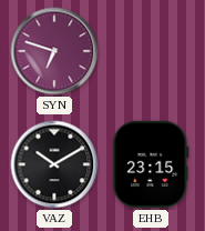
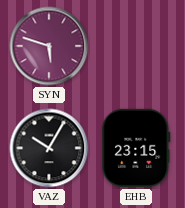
SYN: 6:48 -> 5:48 (49, 46)
VAZ: 10:10 -> 10:05 (49, 148)
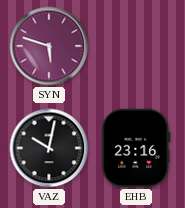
VAZ: 10:05 -> 10:02 (49, 148)
EHB: 23:15 -> 23:16 (136, 148)
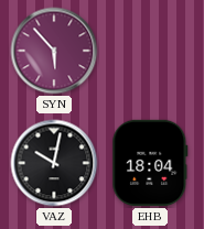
SYN: 5:48 -> 5:53 (54, 51)
EHB: 23:16 -> 18:04 (150, 163)
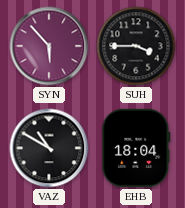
SUH: none -> 3:45 (136, 46)
VAZ: 10:02 -> 10:50 (49, 148)
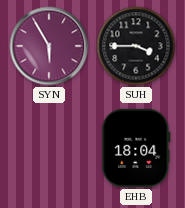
SYN: 5:53 -> 5:55 (49, 46)
VAZ: 10:50 -> none (49, 148)
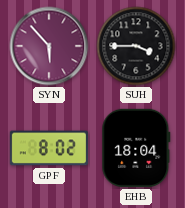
SYN: 5:55 -> 5:53 (49, 46)
GPF: none -> 8:02 (48, 148)
